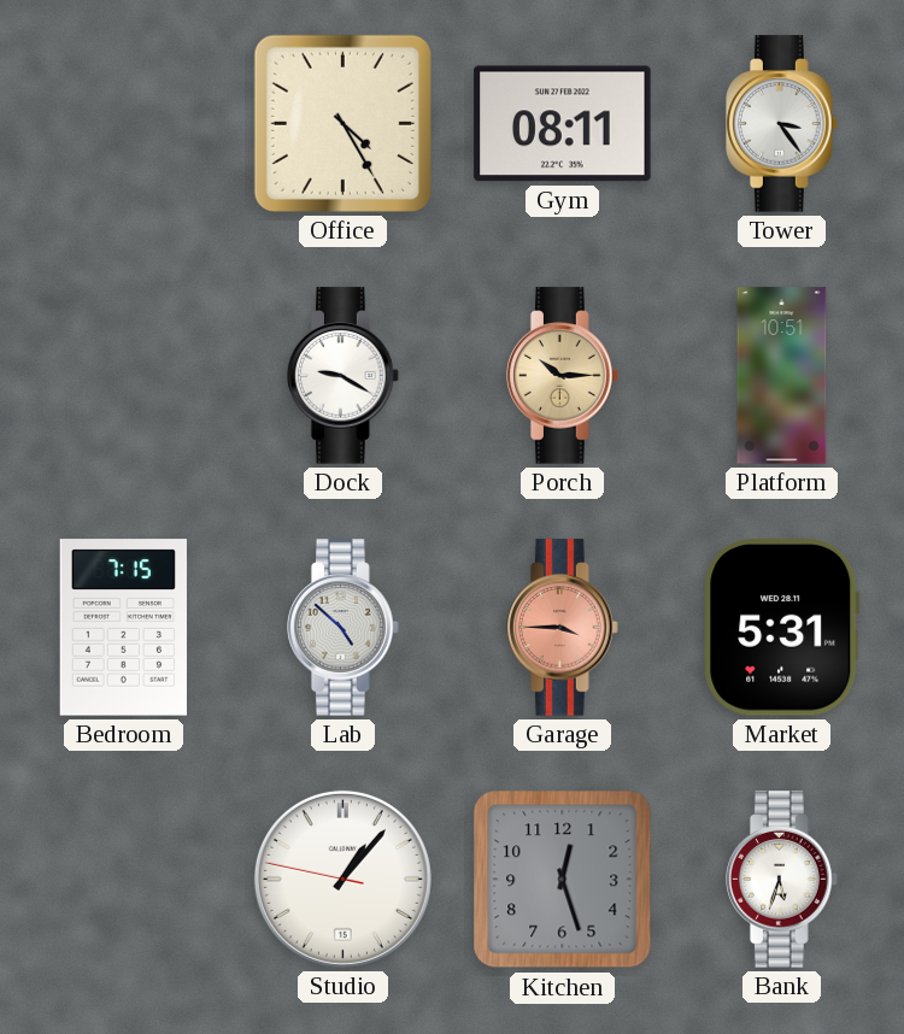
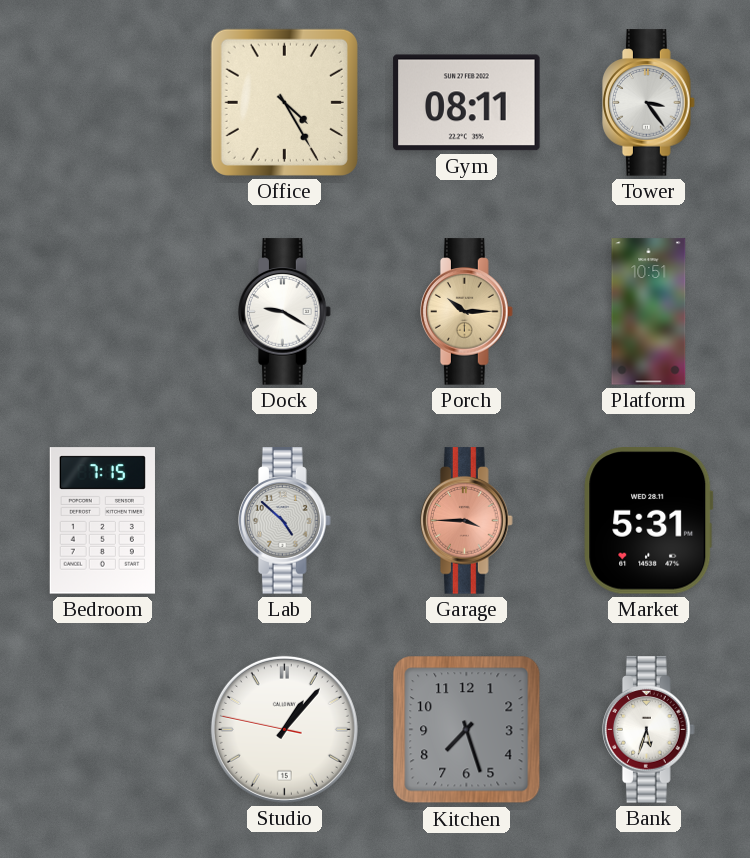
Kitchen: 12:27 -> 7:27 (467, 730)
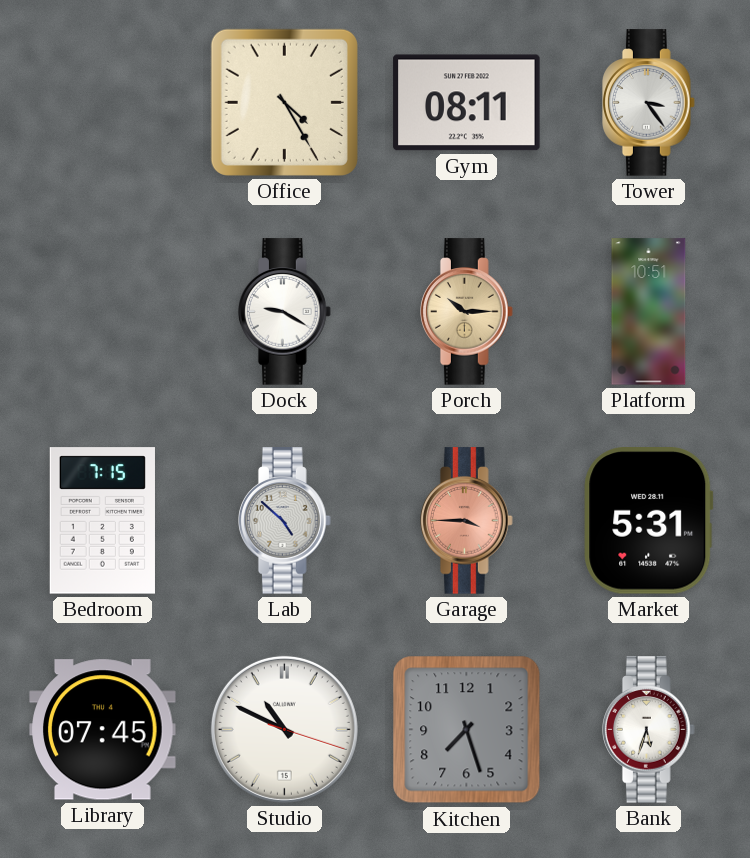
Library: none -> 07:45 (103, 730)
Studio: 1:06 -> 10:49 (284, 729)
